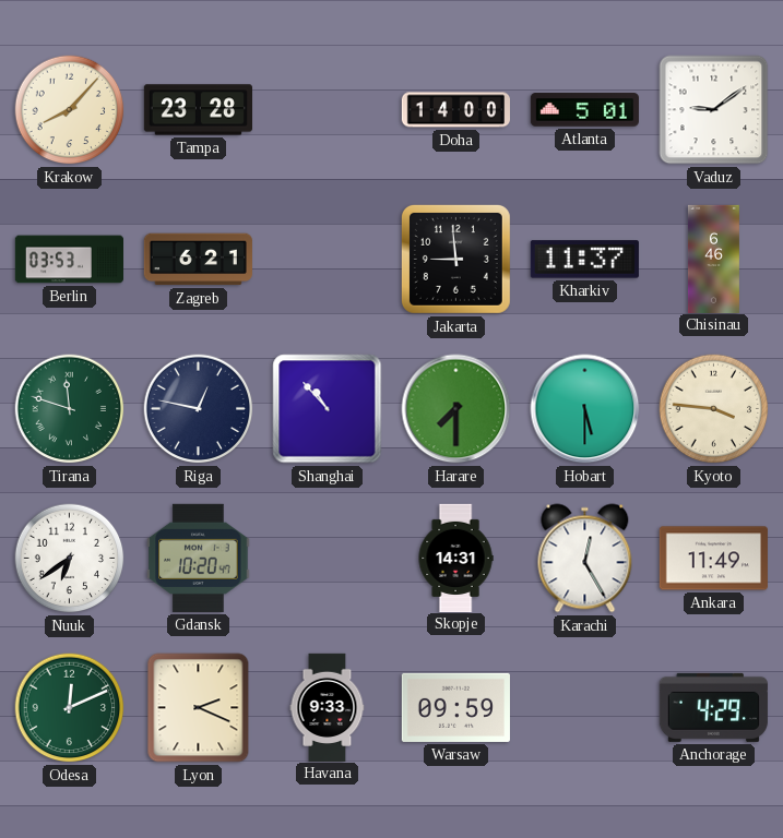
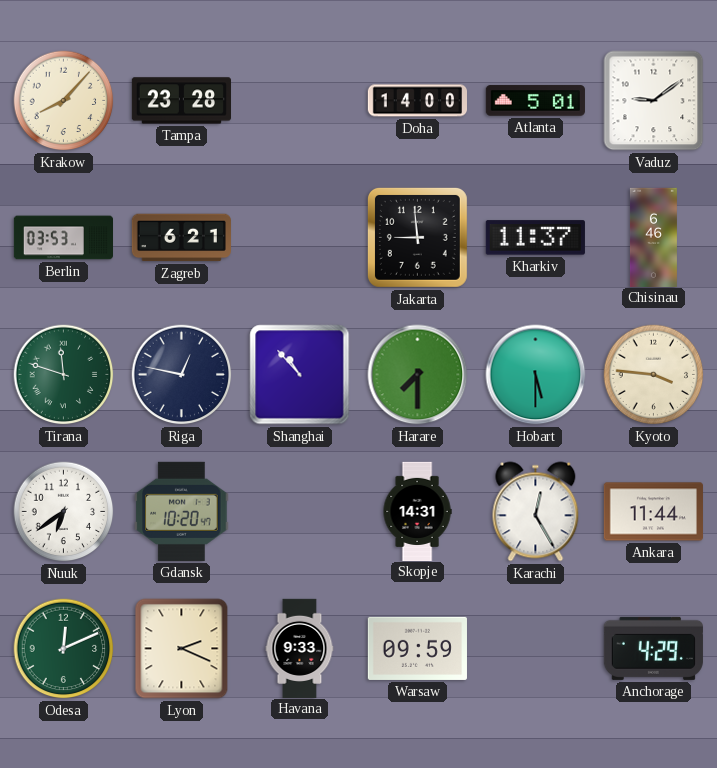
Ankara: 11:49 -> 11:44 (653, 512)
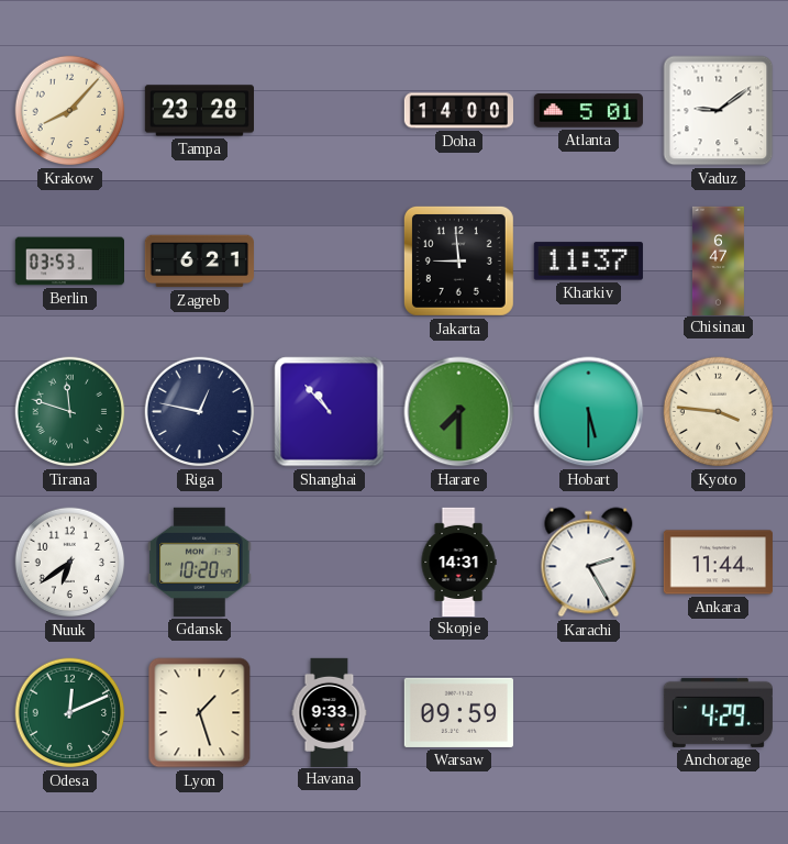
Chisinau: 6:46 -> 6:47 (718, 260)
Karachi: 12:25 -> 2:25 (589, 563)
Lyon: 2:19 -> 1:27 (200, 713)
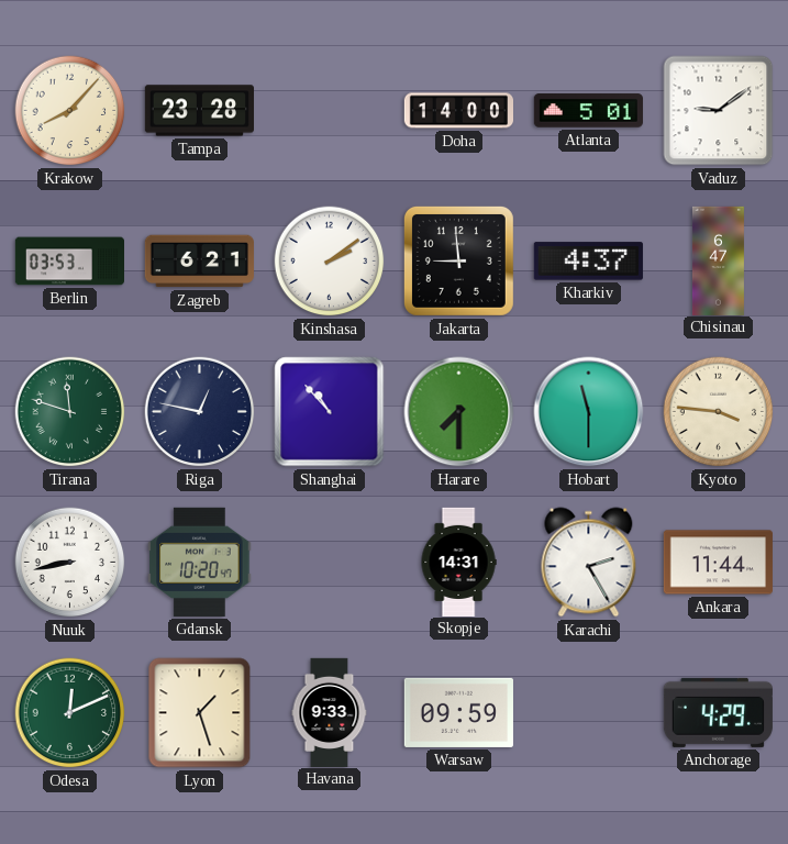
Kinshasa: none -> 2:09 (330, 262)
Kharkiv: 11:37 -> 4:37 (588, 262)
Hobart: 5:30 -> 11:30 (589, 412)
Nuuk: 6:39 -> 8:43 (70, 563)
